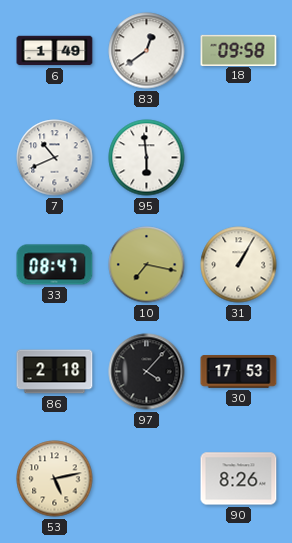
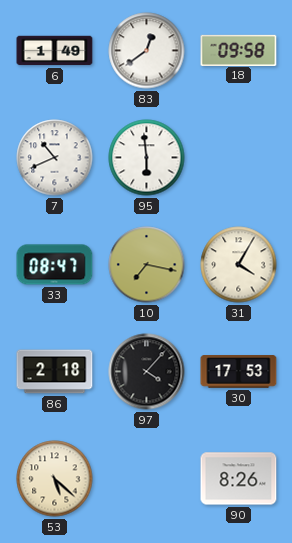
31: 1:05 -> 4:05 (239, 265)
53: 5:13 -> 5:22 (55, 479)
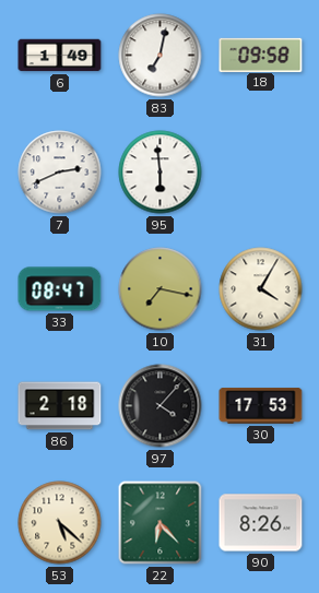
83: 12:39 -> 7:02 (161, 56)
7: 10:41 -> 2:41 (60, 173)
22: none -> 6:23 (161, 523)
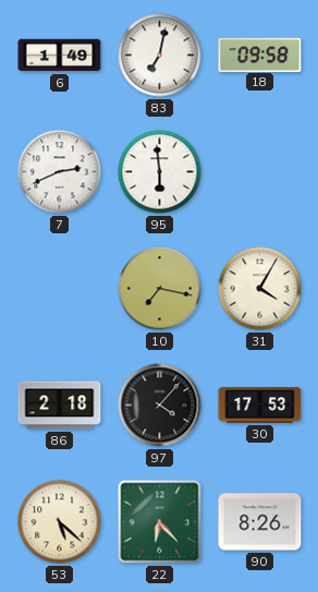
33: 08:47 -> none (60, 289)
